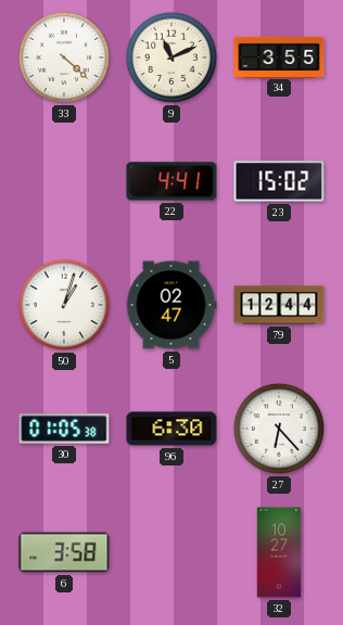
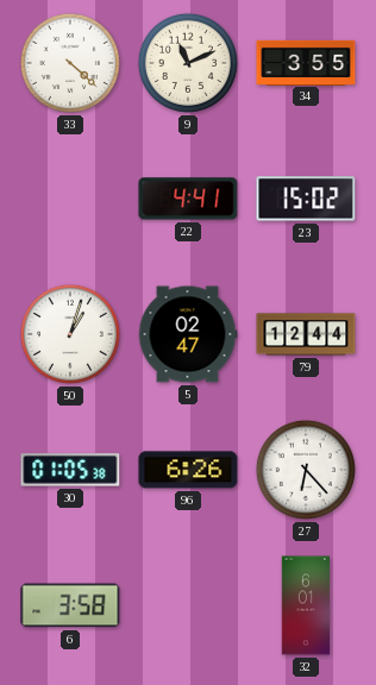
96: 6:30 -> 6:26 (188, 470)
32: 10:27 -> 6:01 (306, 605)
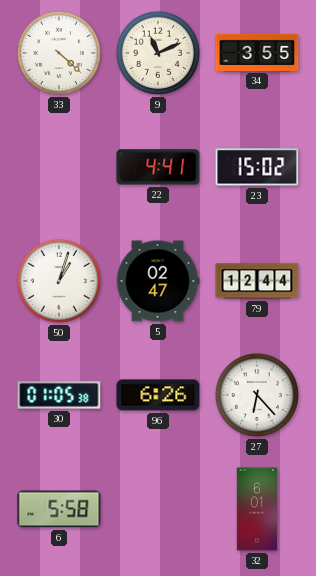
6: 3:58 -> 5:58 (59, 509)
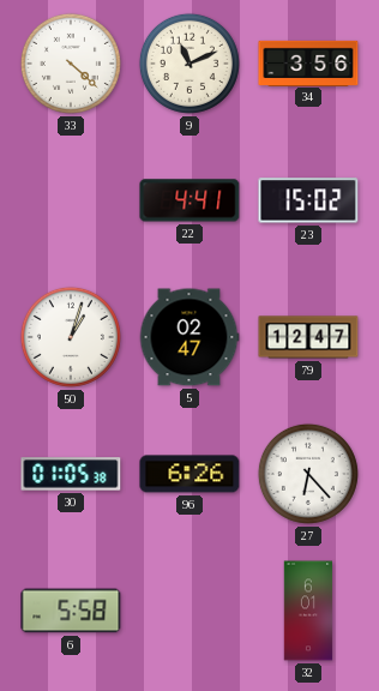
34: 3:55 -> 3:56 (308, 62)
79: 12:44 -> 12:47 (308, 337)
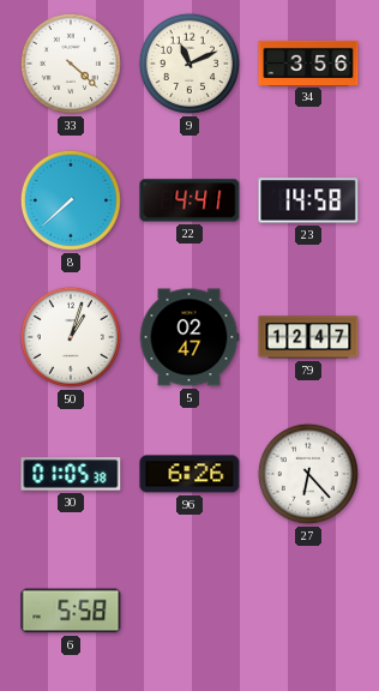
8: none -> 7:38 (71, 200)
23: 15:02 -> 14:58 (308, 200)
32: 6:01 -> none (308, 611)
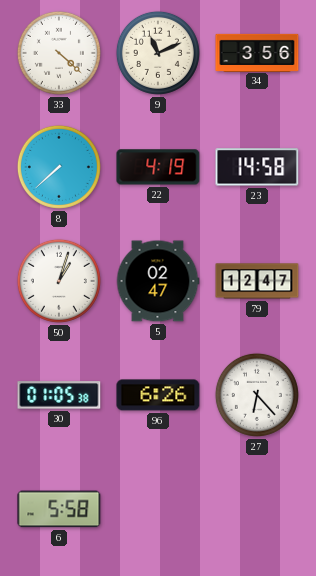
22: 4:41 -> 4:19 (158, 167)
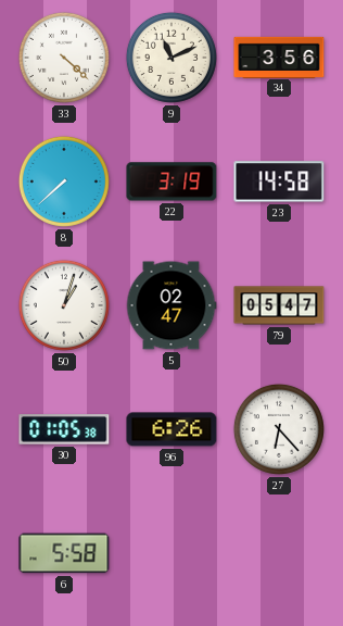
22: 4:19 -> 3:19 (171, 181)
79: 12:47 -> 05:47 (279, 305)
